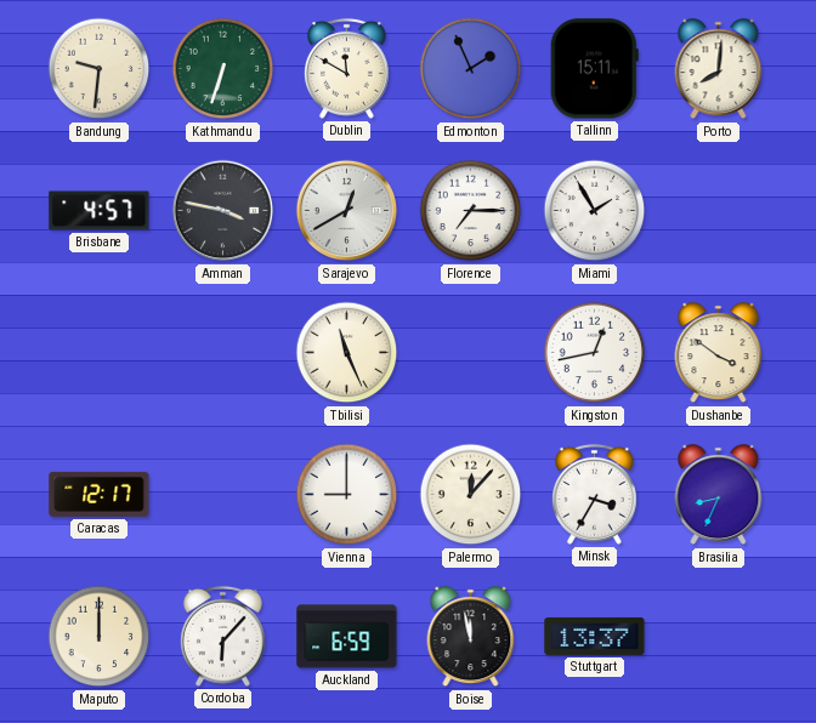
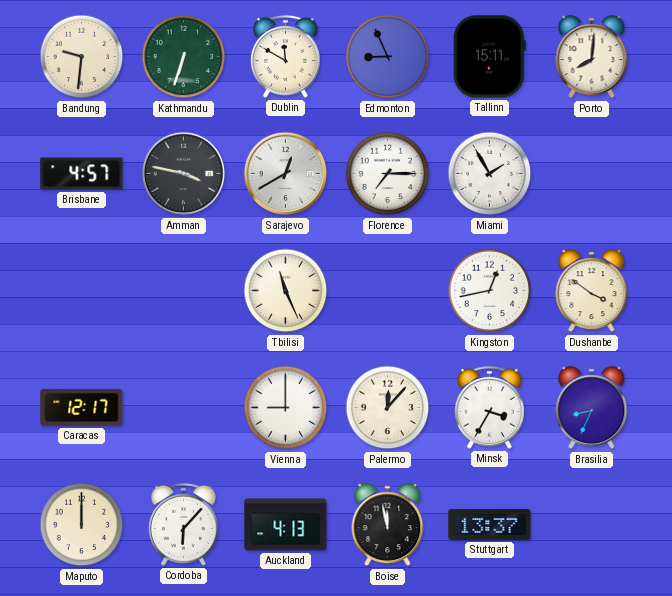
Edmonton: 1:56 -> 8:56 (388, 57)
Auckland: 6:59 -> 4:13 (286, 525)
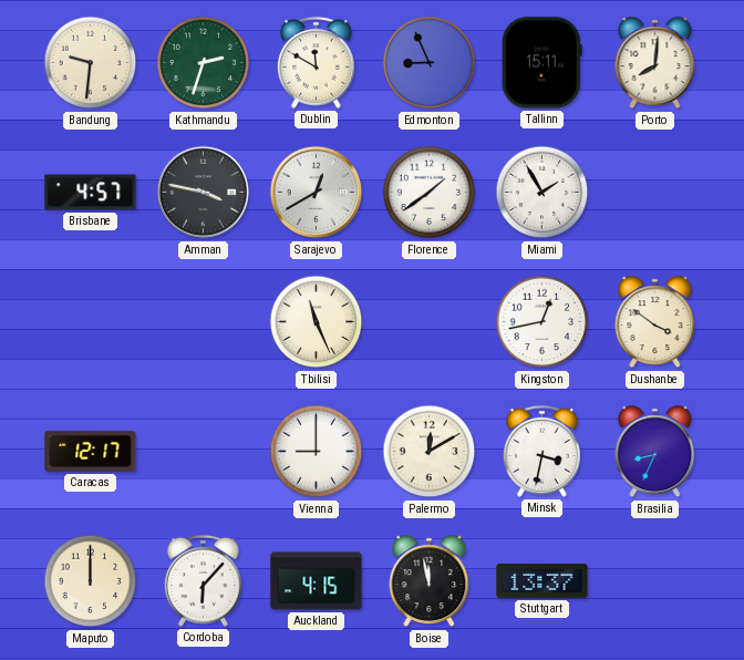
Kathmandu: 6:33 -> 2:33 (204, 63)
Florence: 7:15 -> 1:39 (430, 193)
Palermo: 12:07 -> 12:10 (430, 452)
Minsk: 3:35 -> 3:32 (541, 451)
Auckland: 4:13 -> 4:15 (317, 581)
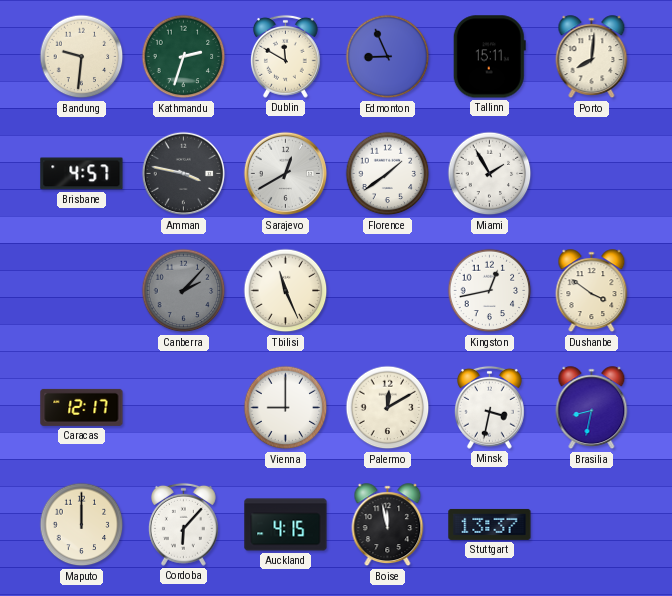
Canberra: none -> 2:07 (184, 291)
Brasilia: 8:34 -> 8:32 (592, 408)
